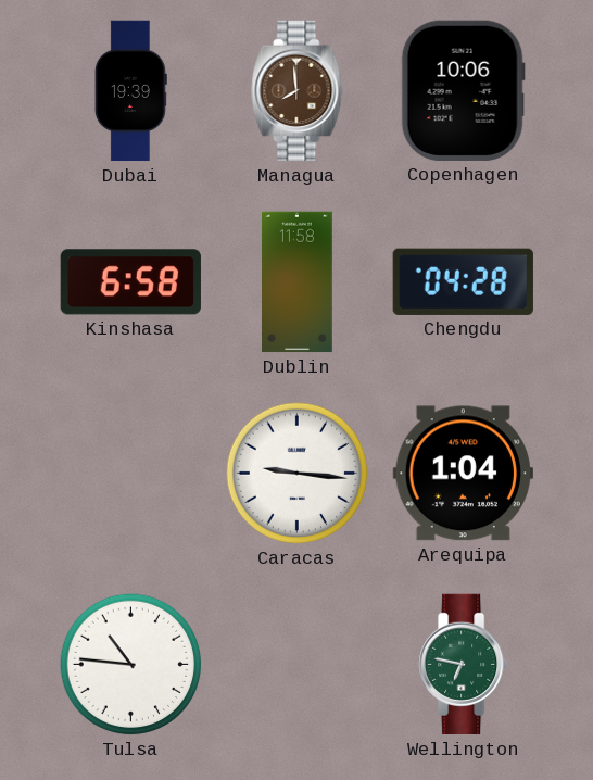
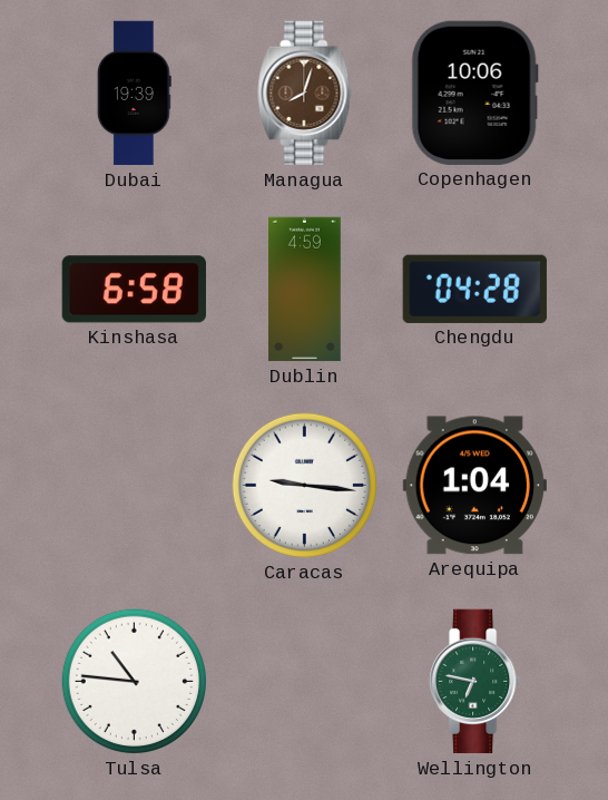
Managua: 7:59 -> 8:03 (305, 94)
Dublin: 11:58 -> 4:59 (305, 290)
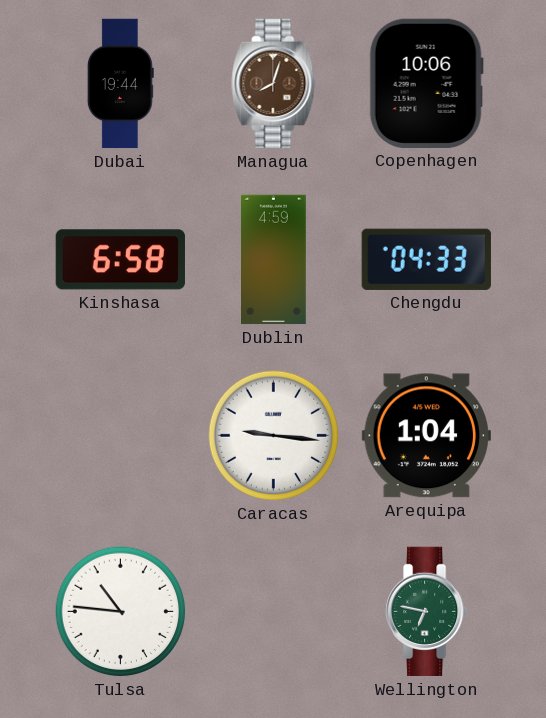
Dubai: 19:39 -> 19:44 (120, 84)
Chengdu: 04:28 -> 04:33 (426, 259)
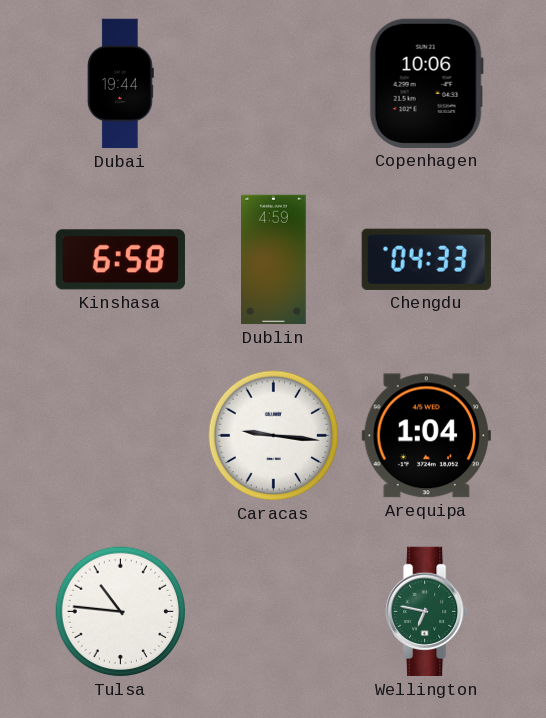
Managua: 8:03 -> none (274, 84)
